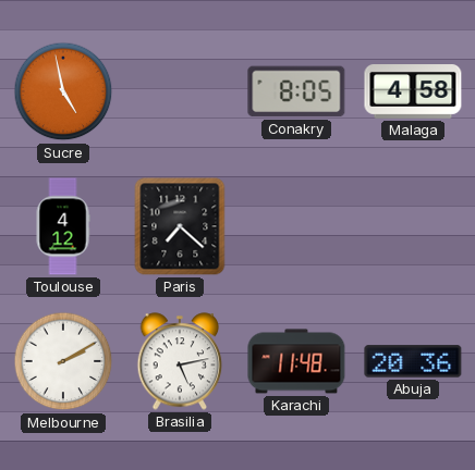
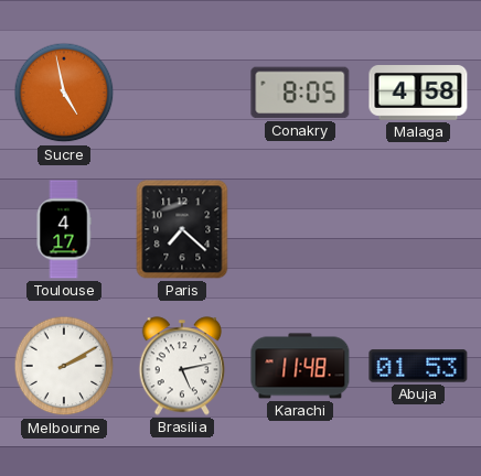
Toulouse: 4:12 -> 4:17 (64, 229)
Abuja: 20:36 -> 01:53 (418, 366)
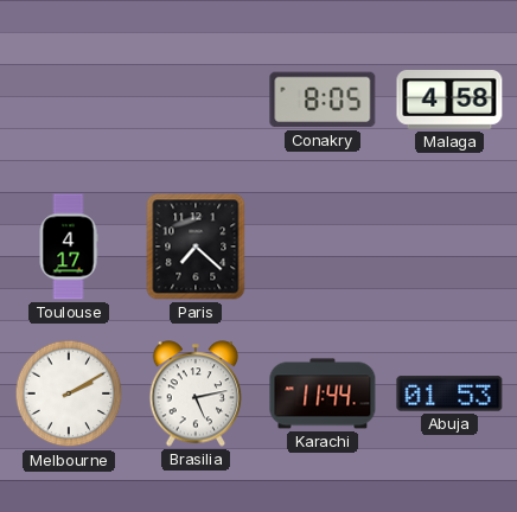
Sucre: 4:58 -> none (64, 93)
Karachi: 11:48 -> 11:44 (323, 393)
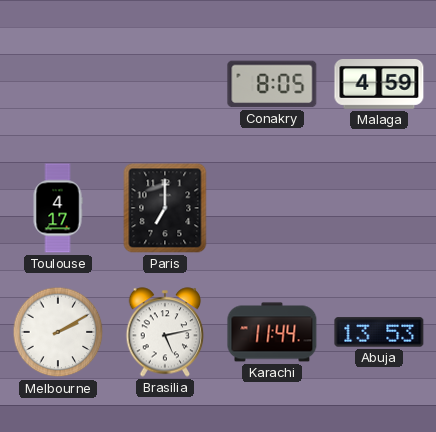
Malaga: 4:58 -> 4:59 (379, 85)
Paris: 7:22 -> 7:00 (165, 208)
Abuja: 01:53 -> 13:53 (379, 332)
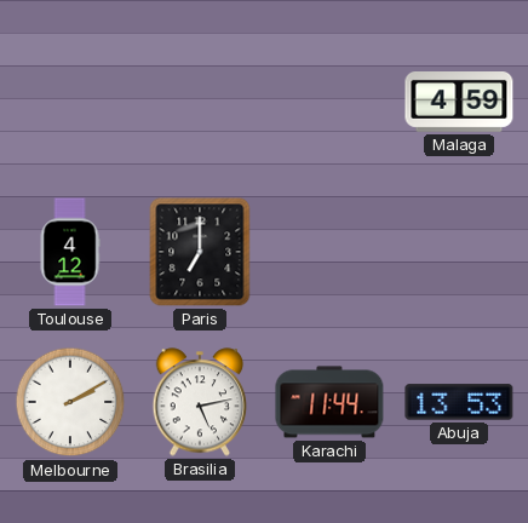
Conakry: 8:05 -> none (272, 84)
Toulouse: 4:17 -> 4:12 (70, 252)
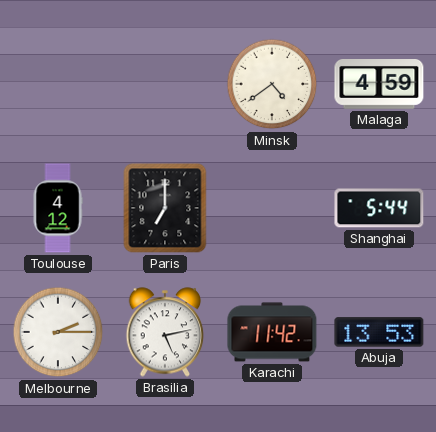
Minsk: none -> 4:39 (272, 84)
Shanghai: none -> 5:44 (379, 208)
Melbourne: 2:10 -> 2:15 (58, 332)
Karachi: 11:44 -> 11:42 (272, 332)
